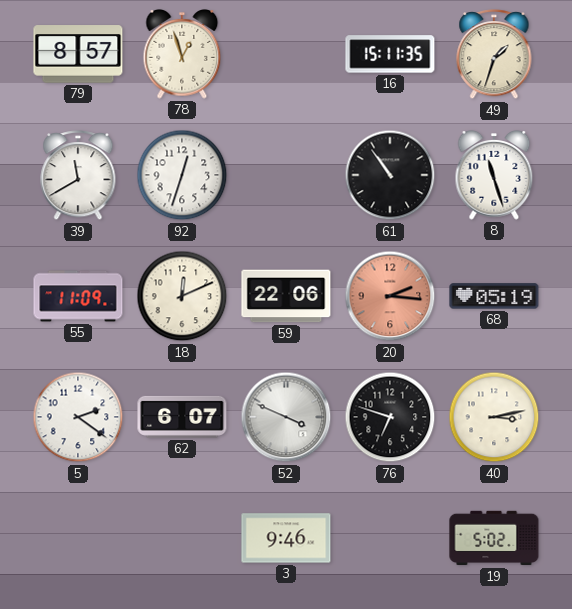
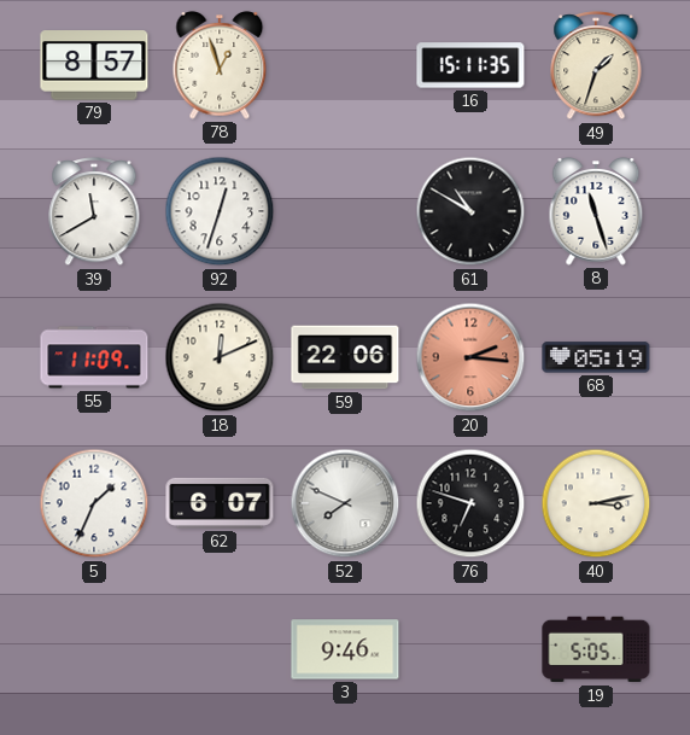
61: 10:54 -> 10:50 (470, 211)
5: 2:21 -> 1:34 (94, 503)
52: 3:49 -> 7:49 (345, 503)
19: 5:02 -> 5:05 (596, 649)
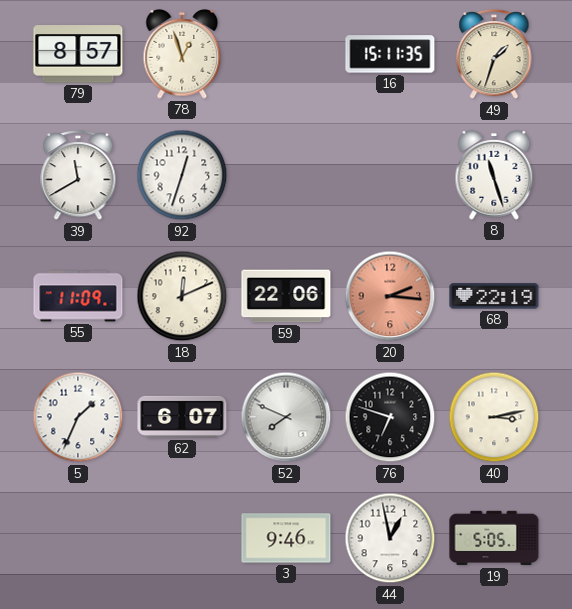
61: 10:50 -> none (470, 211)
68: 05:19 -> 22:19 (494, 296)
44: none -> 12:58 (390, 538)
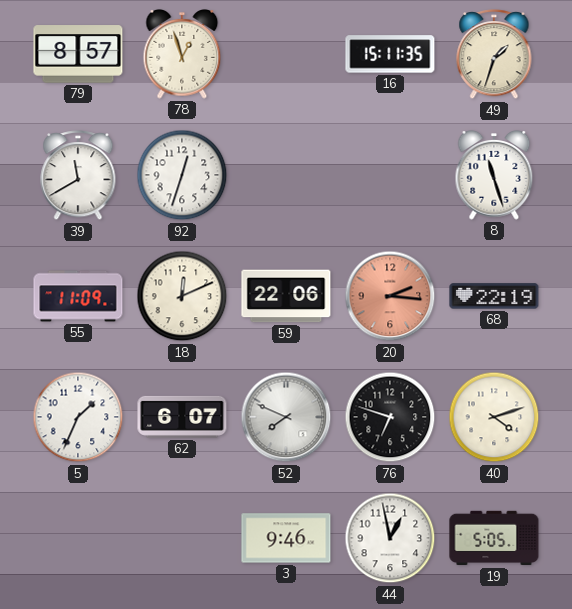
40: 3:13 -> 4:12 (494, 417)
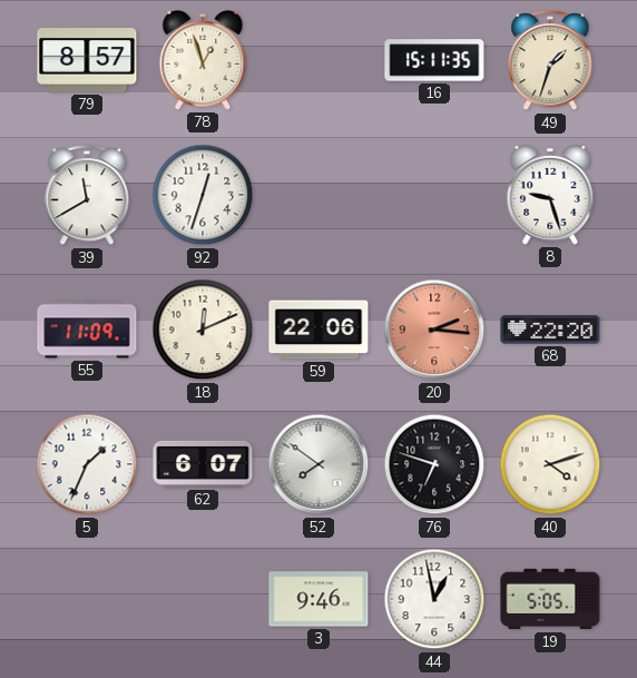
8: 11:27 -> 9:27 (550, 196)
68: 22:19 -> 22:20 (550, 330)
52: 7:49 -> 7:51 (318, 464)
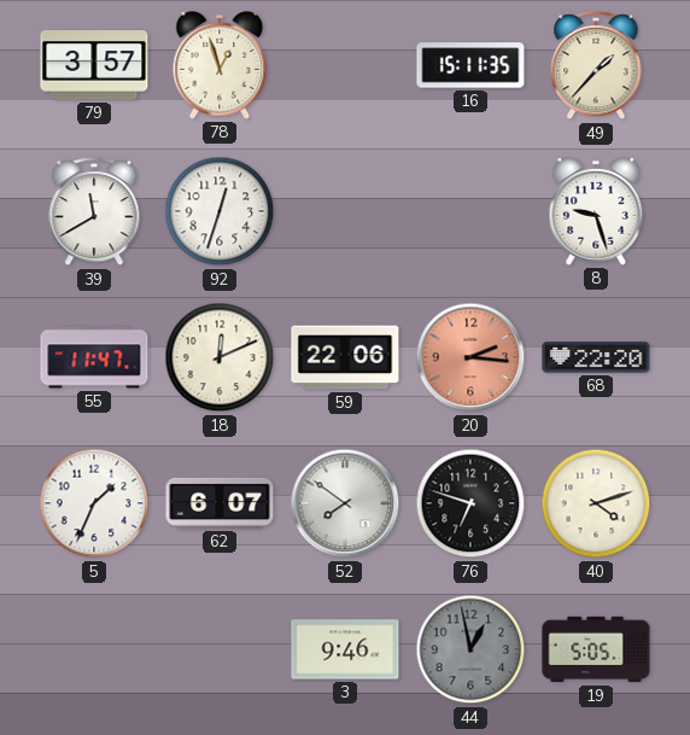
79: 8:57 -> 3:57 (94, 65)
49: 1:33 -> 1:37 (596, 66)
55: 11:09 -> 11:47 (94, 357)
44 dial: white -> grey (470, 649)
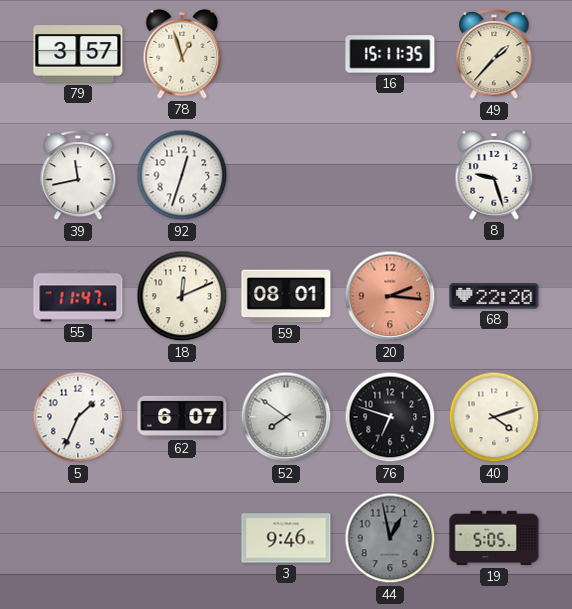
39: 11:40 -> 11:43 (78, 176)
59: 22:06 -> 08:01 (286, 296)
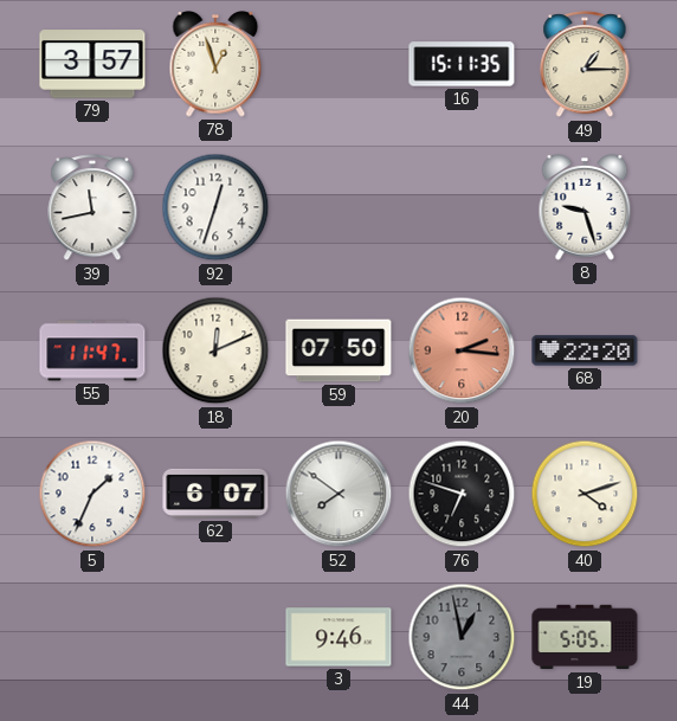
49: 1:37 -> 1:15 (585, 65)
59: 08:01 -> 07:50 (338, 350)
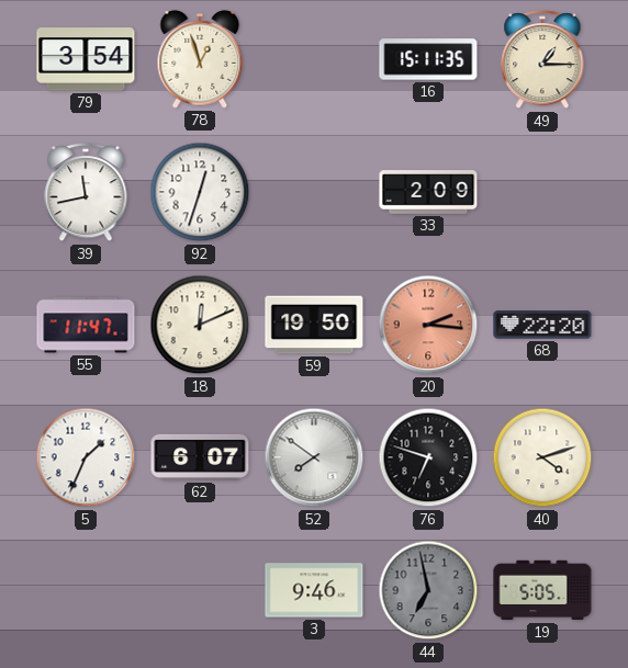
79: 3:57 -> 3:54 (86, 59)
33: none -> 2:09 (428, 192)
8: 9:27 -> none (585, 208)
59: 07:50 -> 19:50 (314, 325)
44: 12:58 -> 6:58 (428, 590)
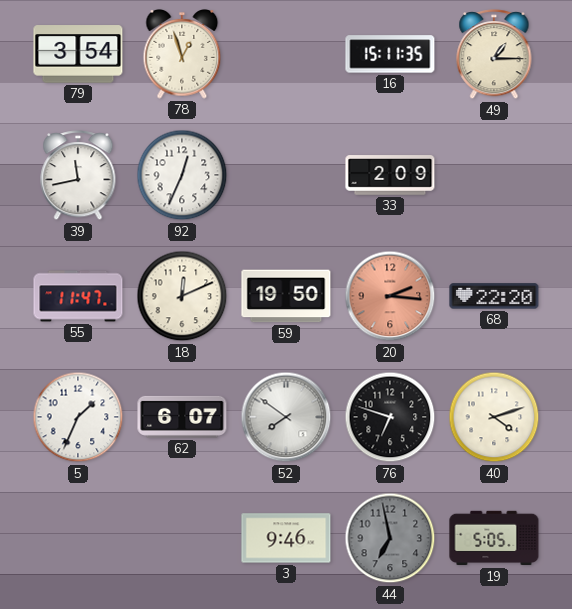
92: 12:33 -> 12:34 (182, 175)
